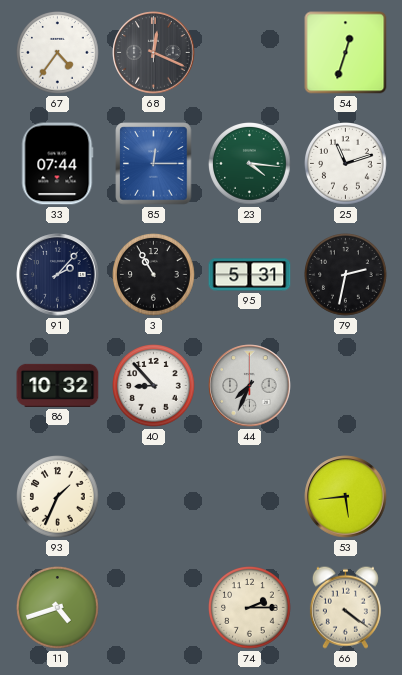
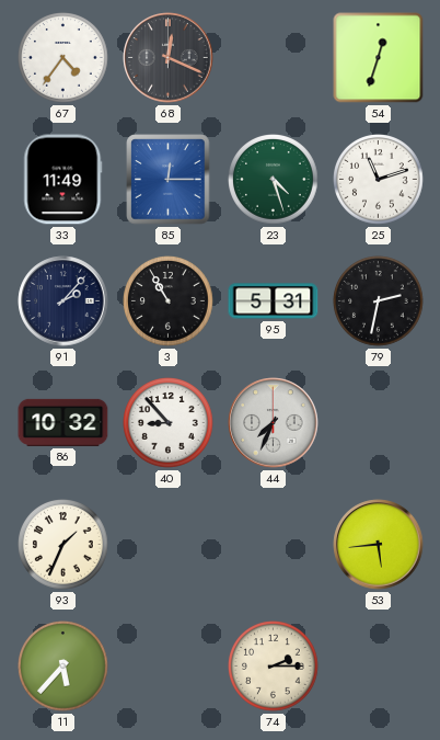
33: 07:44 -> 11:49 (63, 180)
23: 4:16 -> 4:27 (274, 180)
11: 4:42 -> 5:37 (63, 667)
66: 4:21 -> none (345, 607)
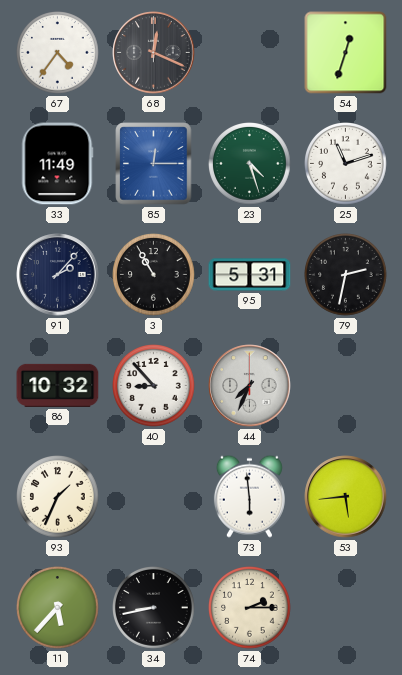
73: none -> 5:59 (249, 496)
34: none -> 8:43 (154, 608)
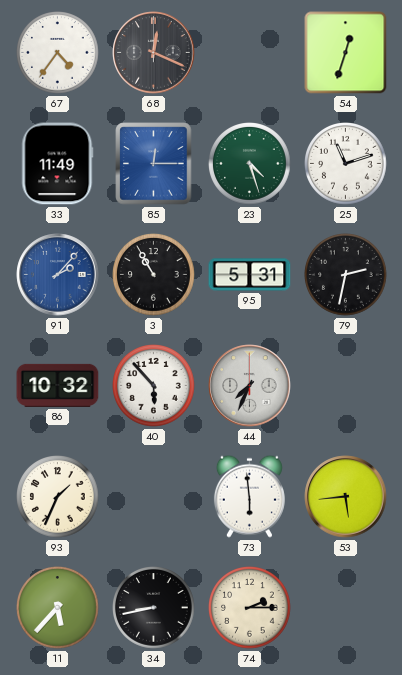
91 dial: navy -> blue (58, 275)
40: 8:53 -> 5:53 (154, 386)
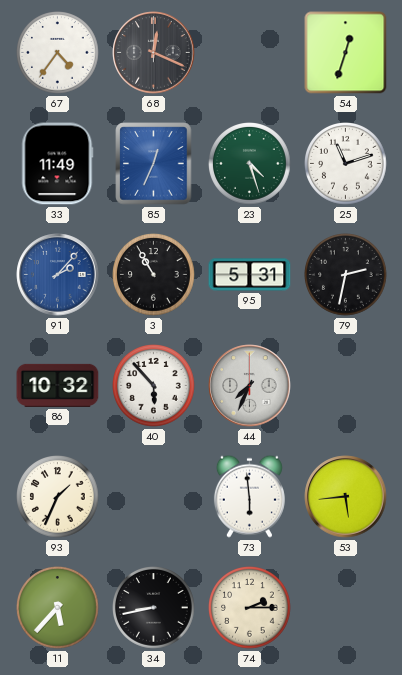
85: 12:15 -> 12:34 (154, 164)
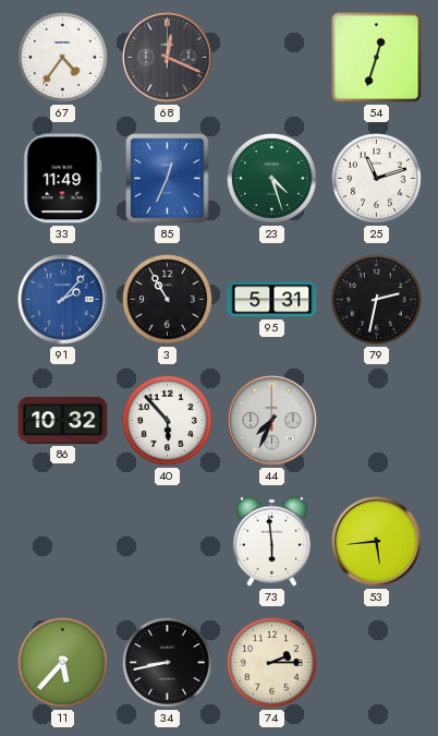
93: 1:34 -> none (58, 497)
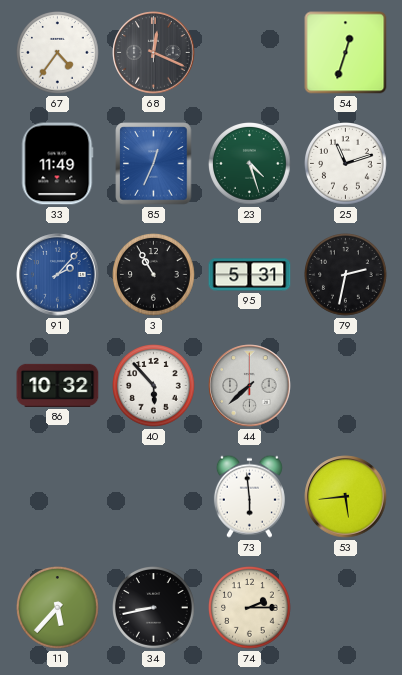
44: 7:34 -> 7:38 (250, 386)
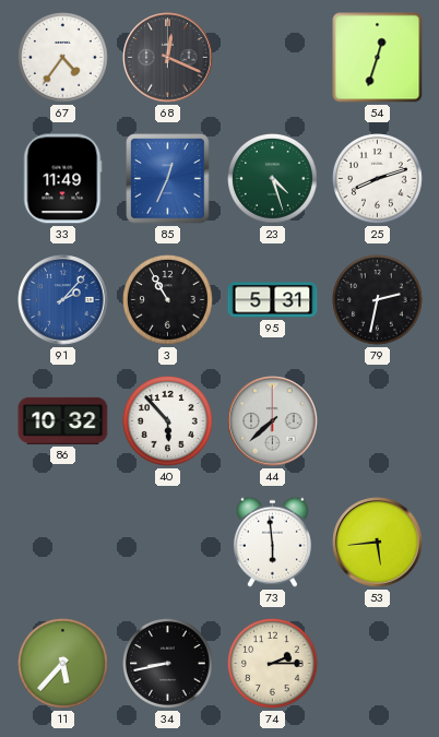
25: 11:12 -> 8:12 (378, 179)
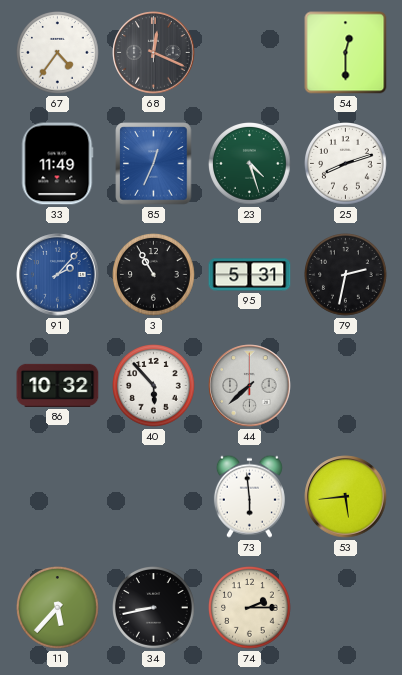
54: 12:33 -> 12:30 (346, 53)
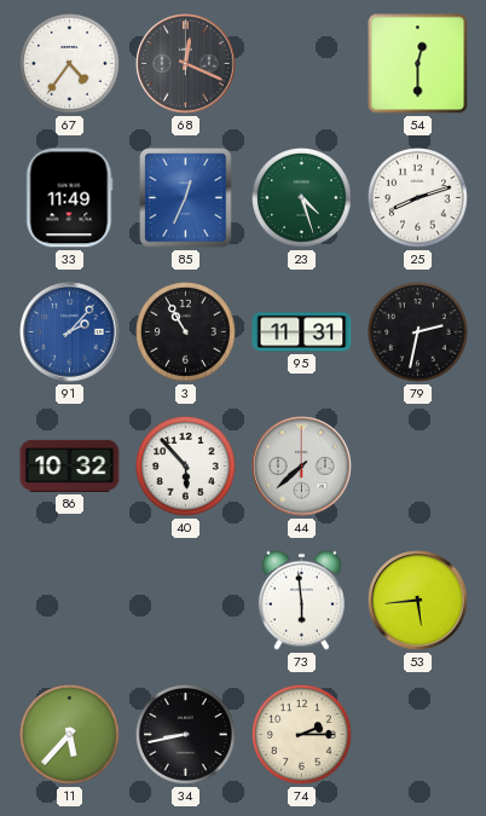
95: 5:31 -> 11:31 (302, 332)
